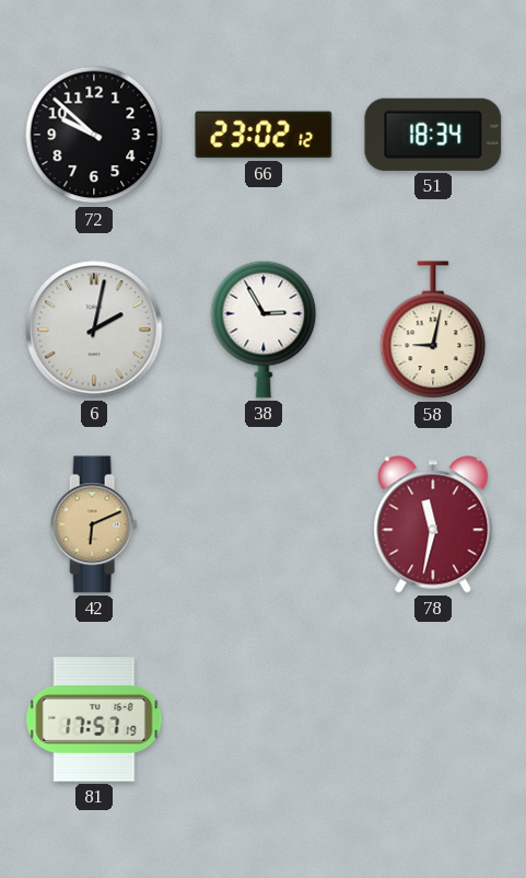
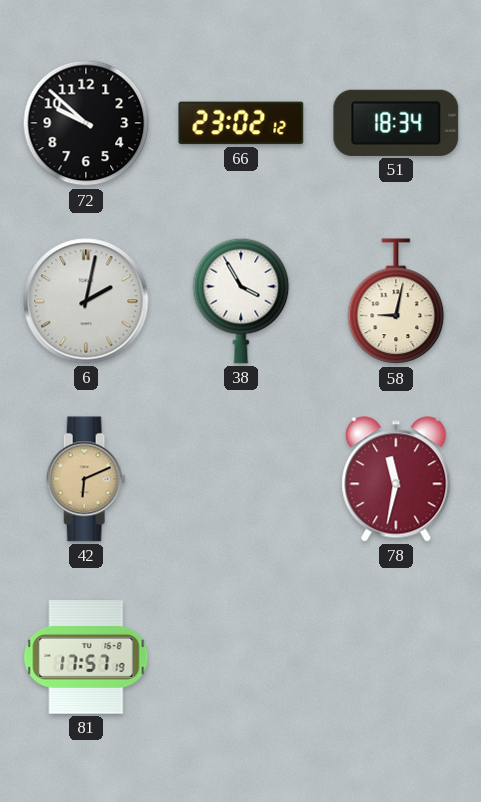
38: 2:55 -> 3:55 (241, 301)
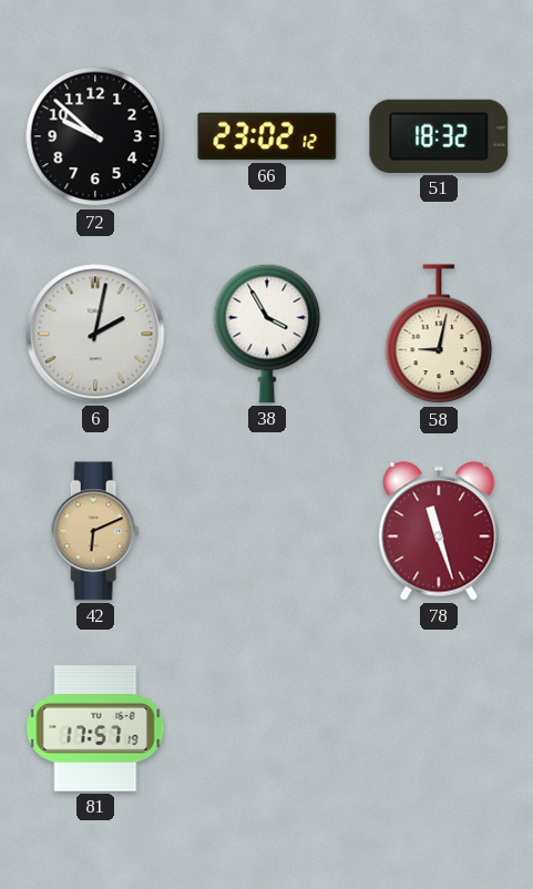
51: 18:34 -> 18:32 (439, 136)
78: 11:32 -> 11:27 (439, 531)
